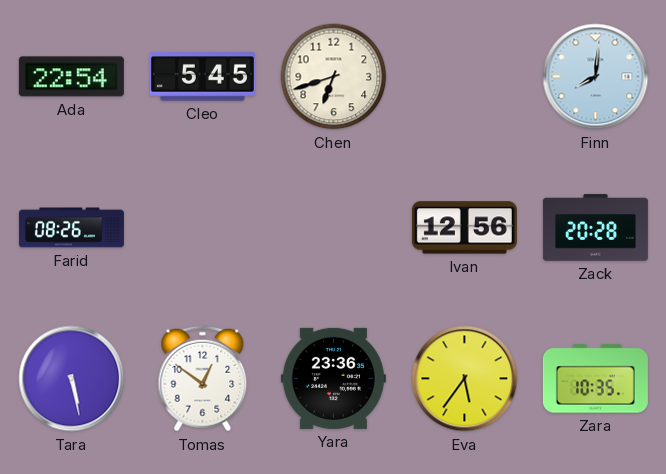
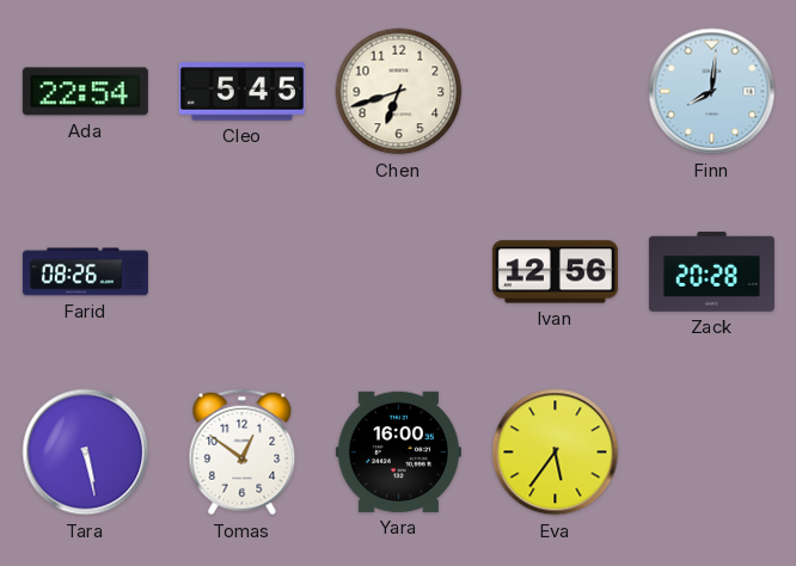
Yara: 23:36 -> 16:00 (398, 451)
Zara: 10:35 -> none (595, 379)
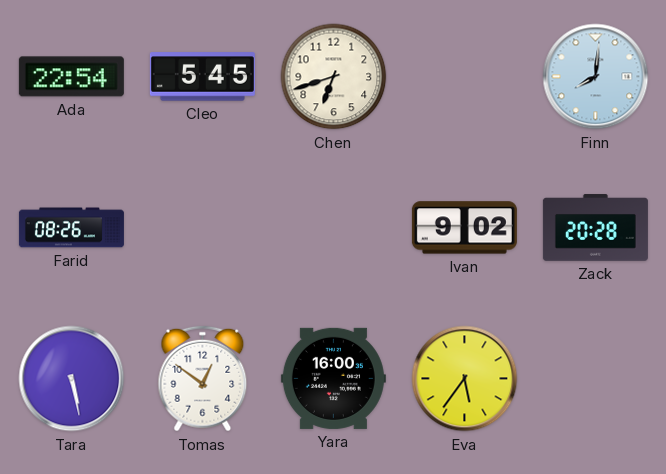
Ivan: 12:56 -> 9:02 (464, 228)
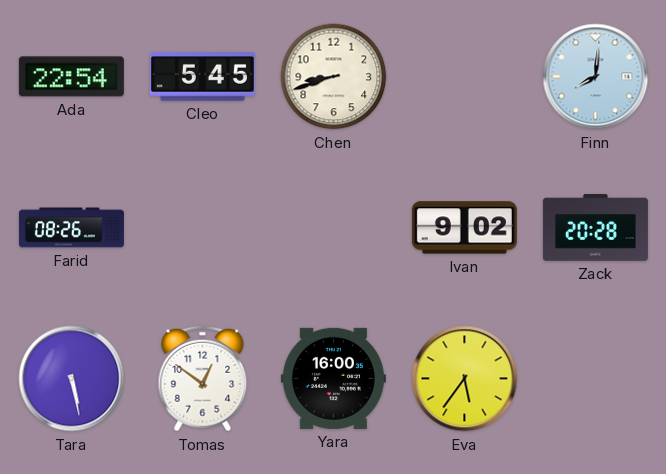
Chen: 6:42 -> 8:42 (334, 77)
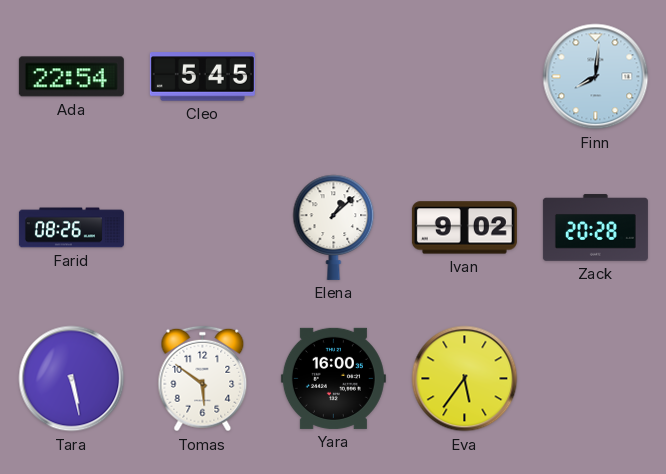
Chen: 8:42 -> none (334, 77)
Elena: none -> 1:08 (334, 227)
Tomas: 12:51 -> 5:51 (203, 379)
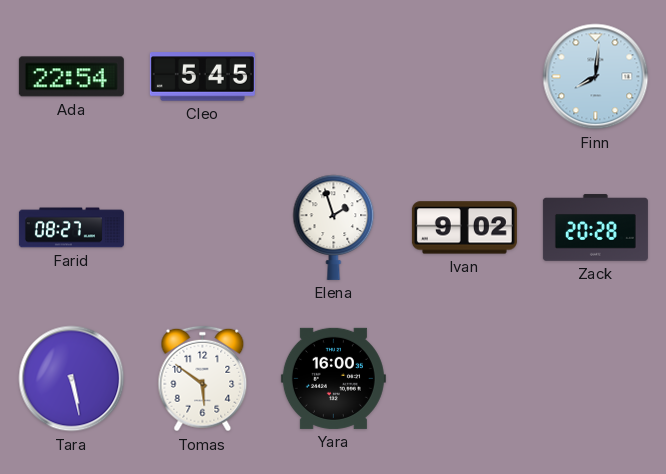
Farid: 08:26 -> 08:27 (71, 228)
Elena: 1:08 -> 1:57 (334, 227)
Eva: 5:36 -> none (465, 379)
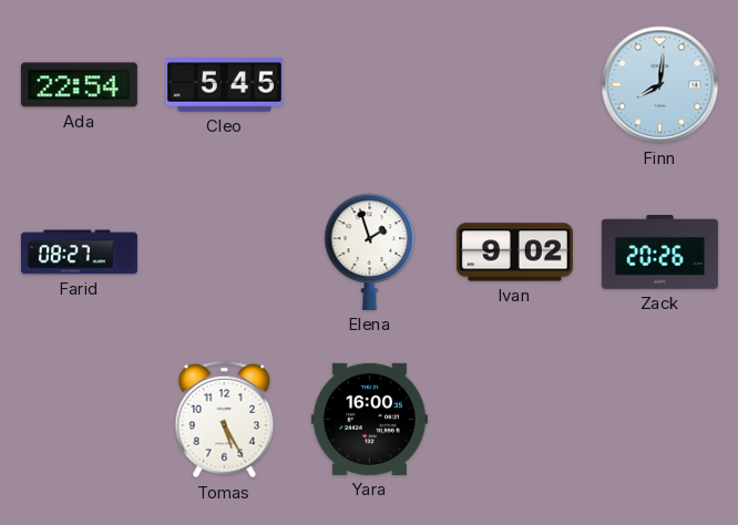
Zack: 20:28 -> 20:26 (659, 253)
Tara: 5:28 -> none (72, 379)
Tomas: 5:51 -> 5:25 (225, 420)
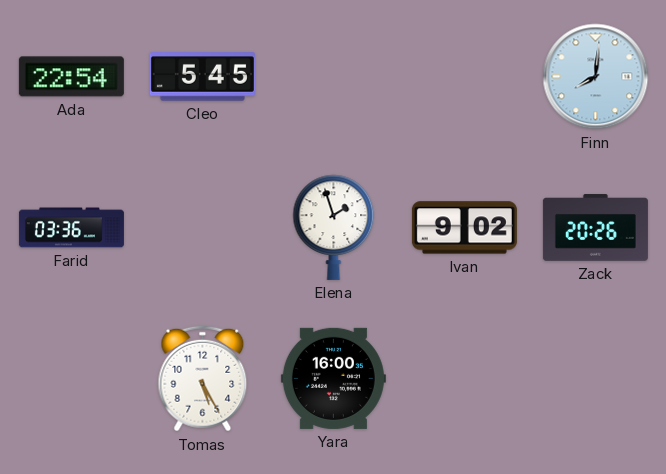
Farid: 08:27 -> 03:36 (71, 228)
